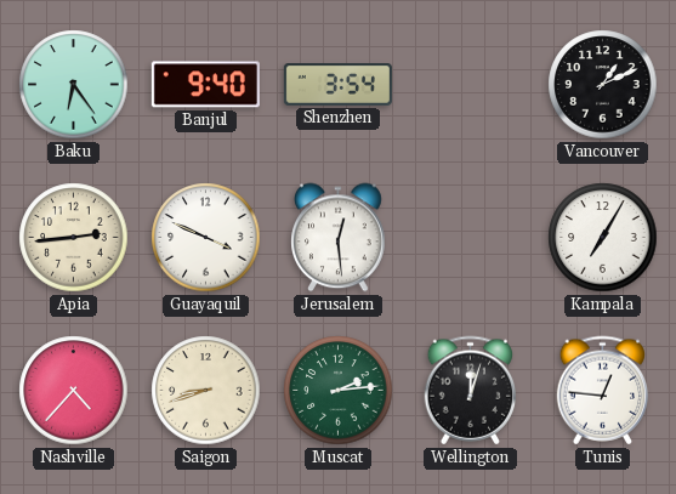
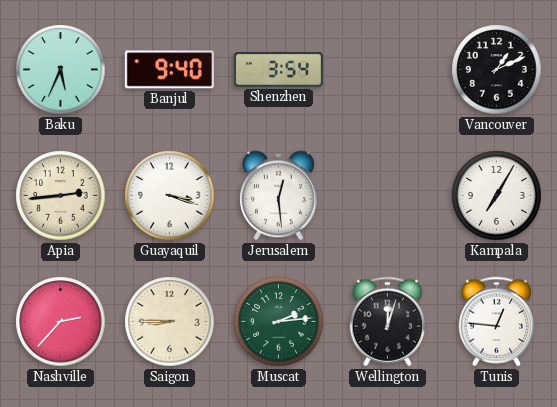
Baku: 6:24 -> 5:34 (61, 70)
Guayaquil: 3:49 -> 3:18 (170, 196)
Nashville: 4:37 -> 2:37 (61, 322)
Saigon: 8:42 -> 8:45 (170, 322)
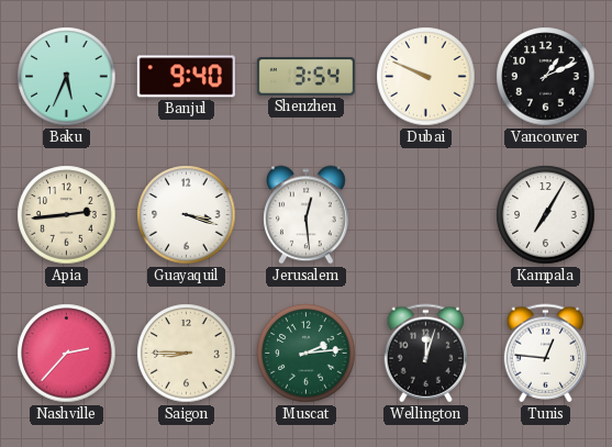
Dubai: none -> 9:49 (426, 77)
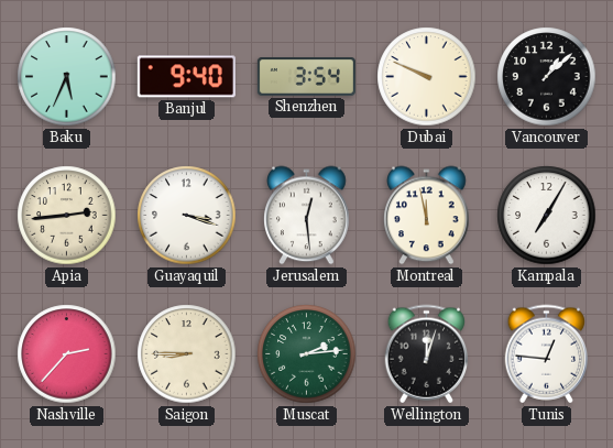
Vancouver: 1:11 -> 1:08 (547, 77)
Montreal: none -> 11:58 (427, 216)
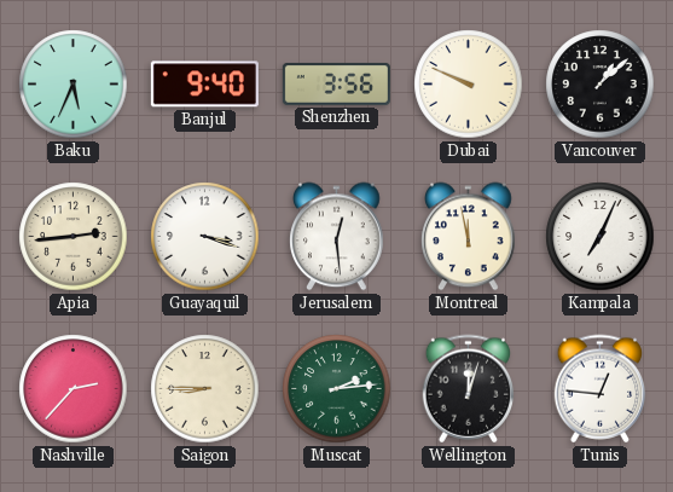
Shenzhen: 3:54 -> 3:56 (336, 85)
Kampala: 7:05 -> 7:04 (601, 237)
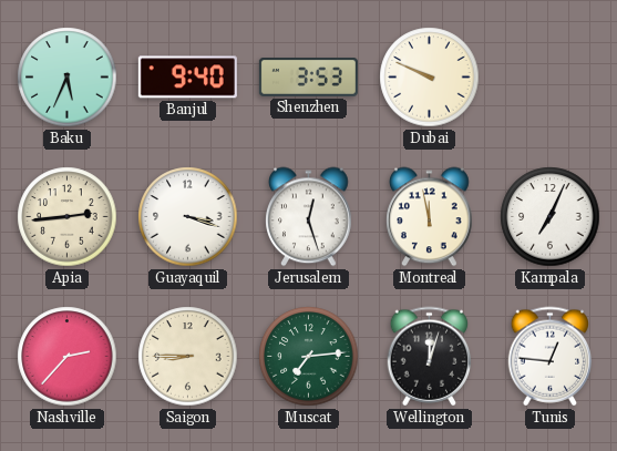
Shenzhen: 3:56 -> 3:53 (308, 78)
Vancouver: 1:08 -> none (601, 85)
Jerusalem: 12:29 -> 12:27 (309, 217)
Muscat: 2:14 -> 7:14 (309, 357)
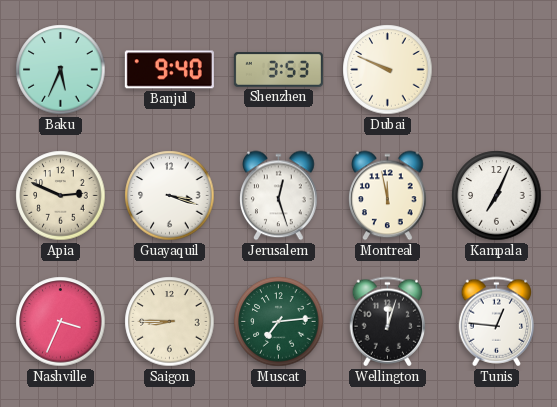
Apia: 2:44 -> 2:49 (61, 196)
Nashville: 2:37 -> 3:34 (61, 322)
